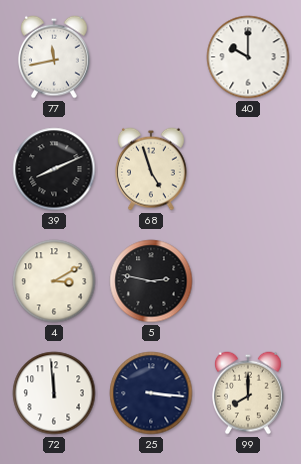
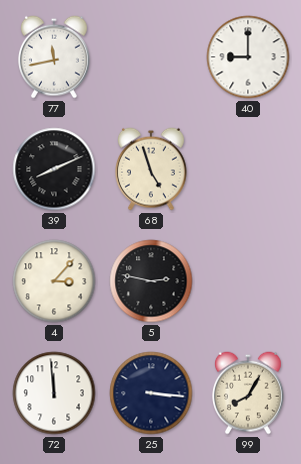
40: 10:00 -> 9:00 (248, 57)
4: 3:10 -> 3:07 (54, 281)
99: 8:00 -> 8:05 (249, 393)
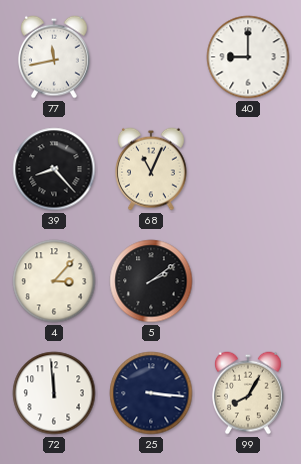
39: 8:11 -> 8:23 (54, 169)
68: 4:57 -> 11:04 (152, 169)
5: 2:47 -> 2:09 (151, 281)
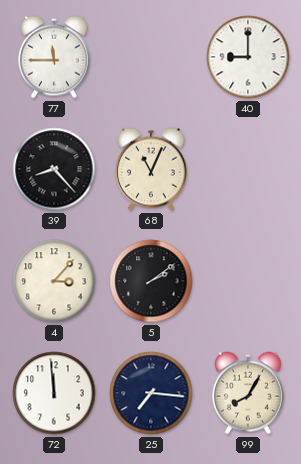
77: 11:43 -> 11:45 (55, 57)
25: 3:16 -> 7:16 (151, 393)
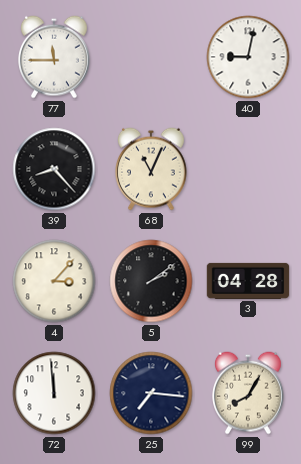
40: 9:00 -> 9:02 (248, 57)
3: none -> 04:28 (248, 281)
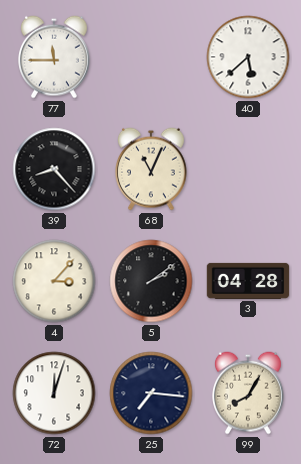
40: 9:02 -> 5:38 (248, 57)
72: 11:59 -> 12:03 (54, 393)
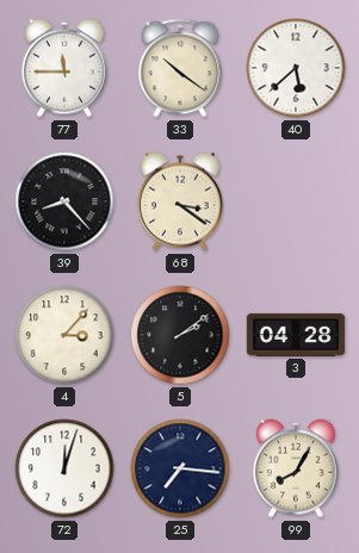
33: none -> 10:21 (180, 68)
68: 11:04 -> 3:21 (181, 201)
